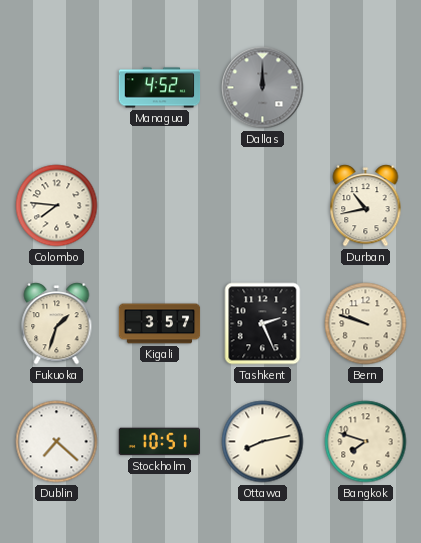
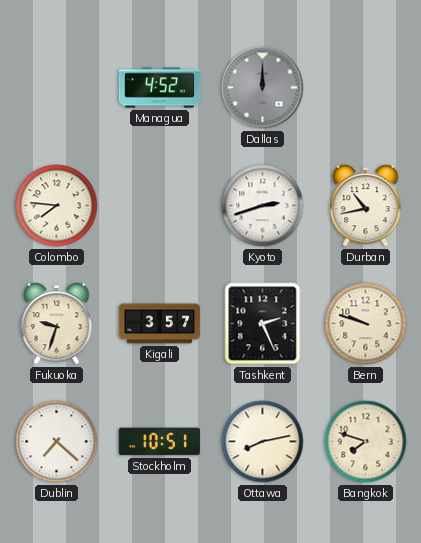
Kyoto: none -> 2:42 (263, 206)
Fukuoka: 1:33 -> 9:33 (57, 324)
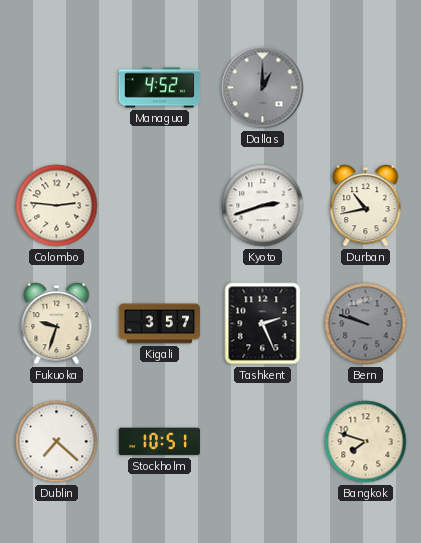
Dallas: 12:00 -> 1:00 (263, 88)
Colombo: 7:46 -> 2:46 (57, 206)
Bern dial: cream -> grey (366, 324)
Ottawa: 8:13 -> none (263, 442)
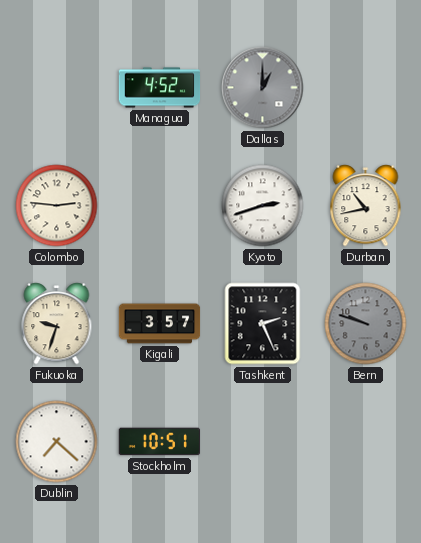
Bangkok: 7:48 -> none (366, 442)
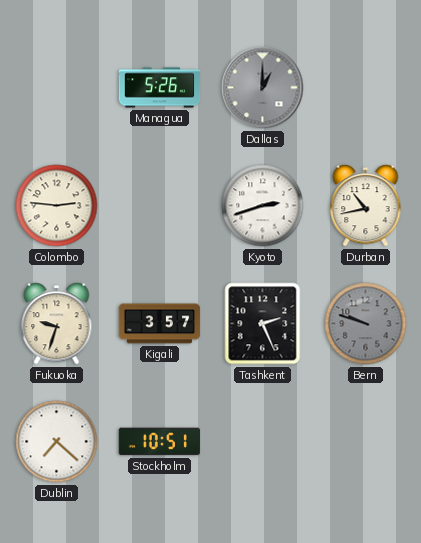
Managua: 4:52 -> 5:26 (160, 88)
